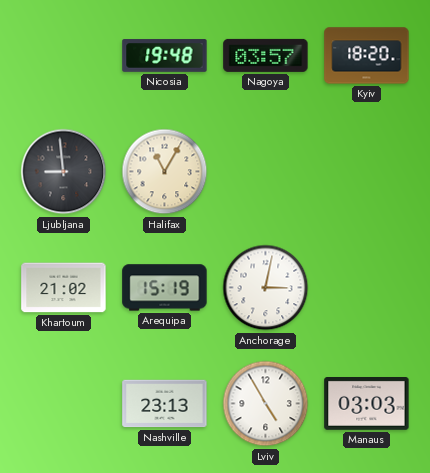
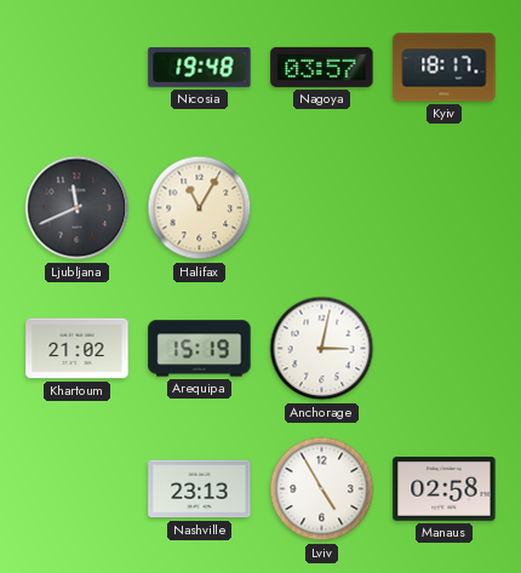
Kyiv: 18:20 -> 18:17 (445, 68)
Ljubljana: 8:59 -> 11:41 (78, 208)
Manaus: 03:03 -> 02:58 (445, 489)
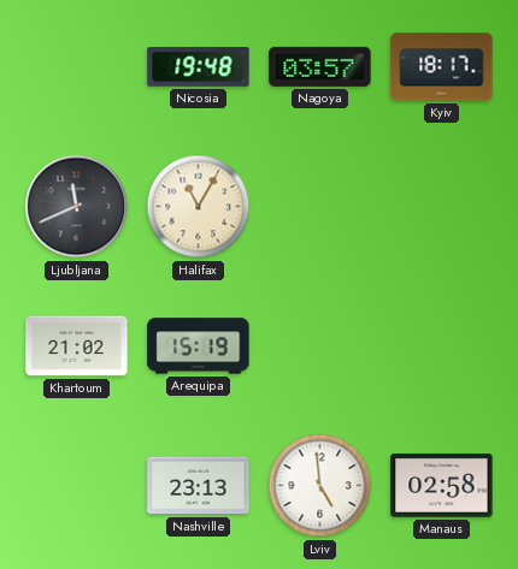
Anchorage: 3:02 -> none (322, 349)
Lviv: 4:55 -> 4:59 (320, 486)
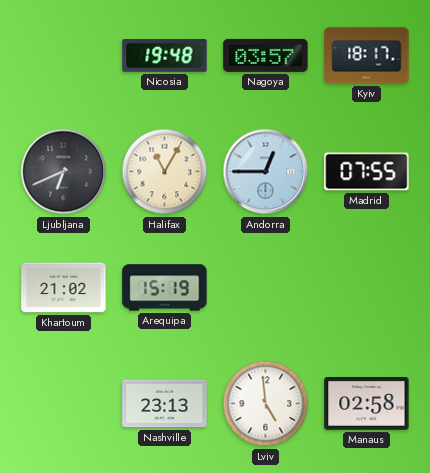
Ljubljana: 11:41 -> 6:41 (64, 172)
Andorra: none -> 12:45 (266, 172)
Madrid: none -> 07:55 (367, 172)
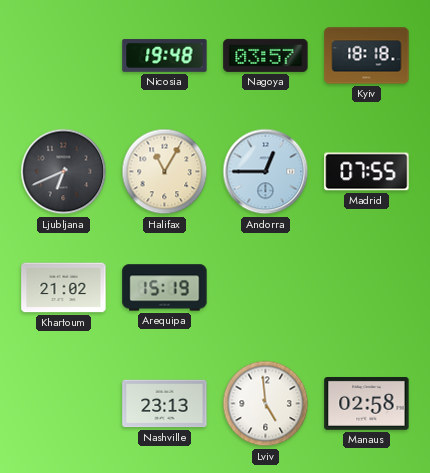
Kyiv: 18:17 -> 18:18 (367, 56)
